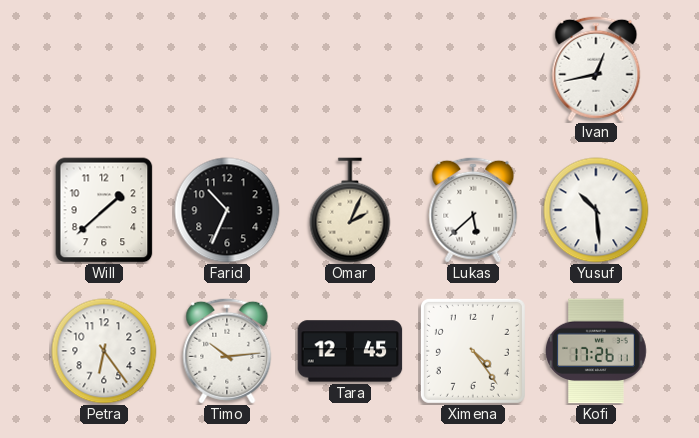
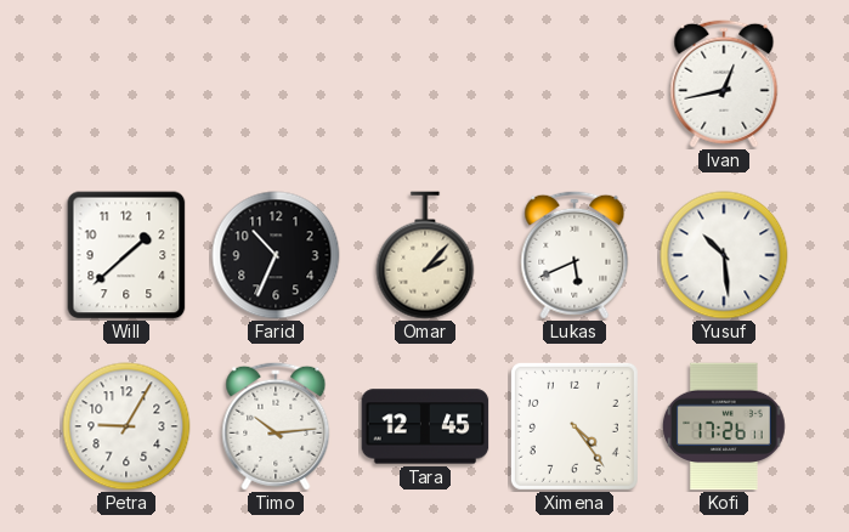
Omar: 2:04 -> 2:07 (425, 255)
Lukas: 5:38 -> 5:41 (575, 255)
Petra: 6:24 -> 9:05 (126, 426)
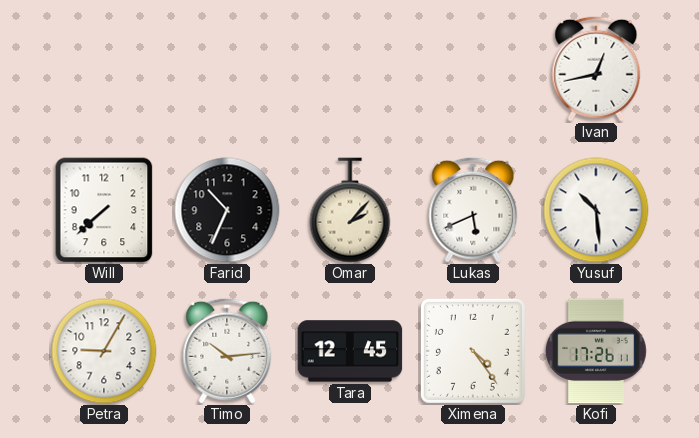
Will: 1:38 -> 7:38 (104, 210)
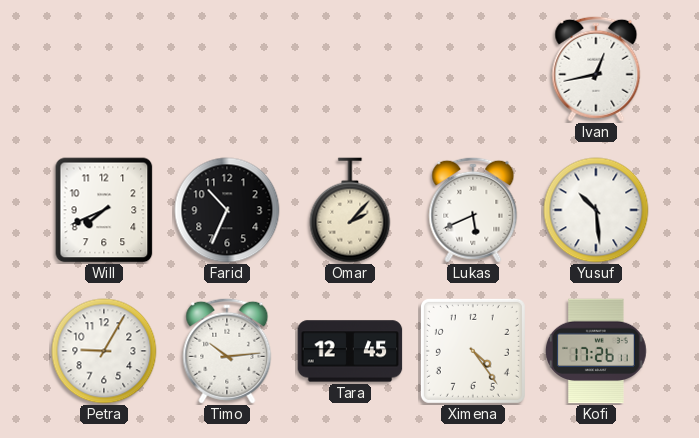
Will: 7:38 -> 7:41 (104, 210)
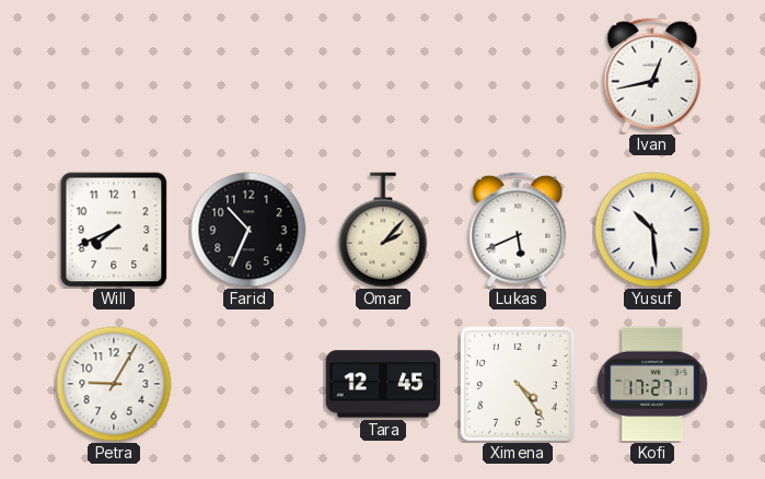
Timo: 10:14 -> none (227, 351)
Kofi: 17:26 -> 17:27 (653, 384)
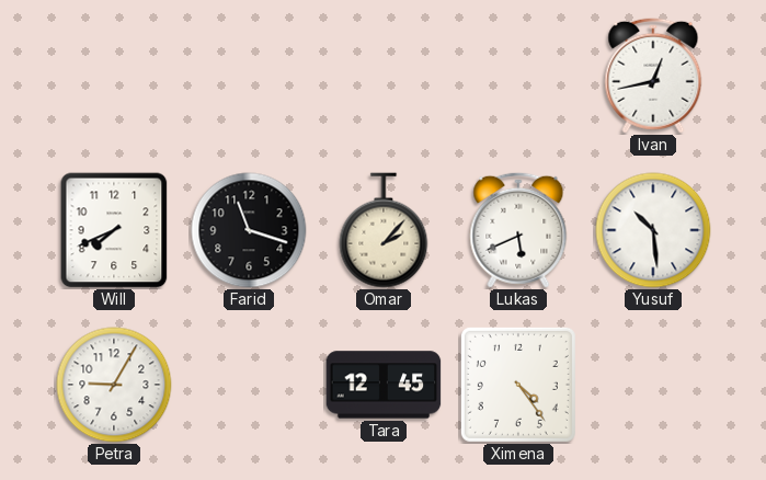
Farid: 10:34 -> 11:18 (249, 230)
Kofi: 17:27 -> none (653, 384)
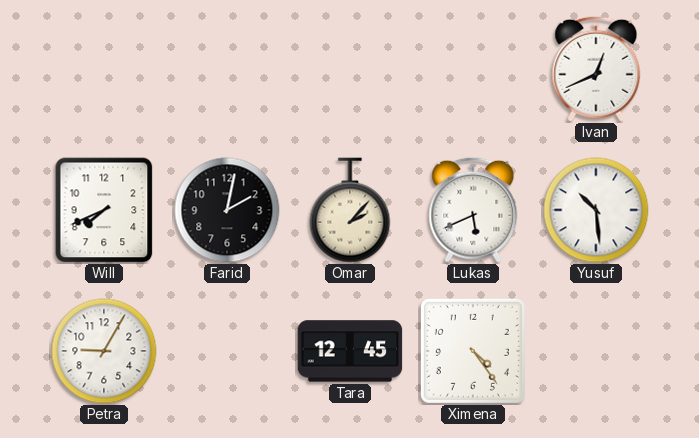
Ivan: 12:43 -> 12:41 (596, 69)
Farid: 11:18 -> 2:02 (227, 210)
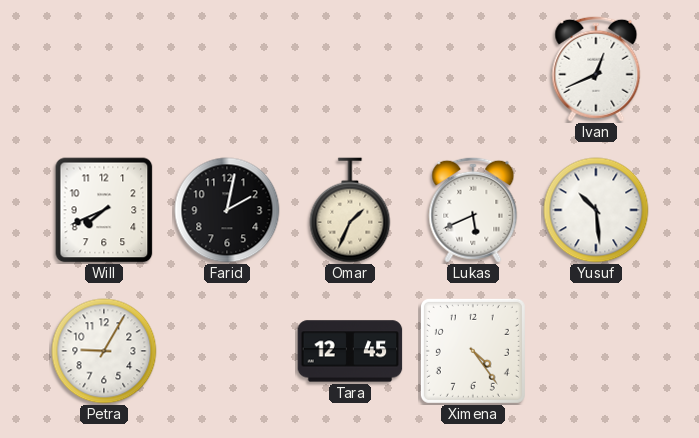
Omar: 2:07 -> 1:34 (350, 210)
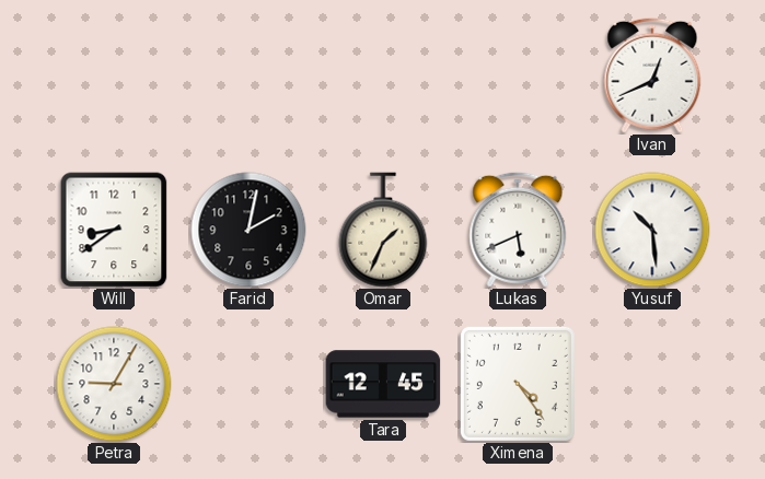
Will: 7:41 -> 8:39 (114, 230)
